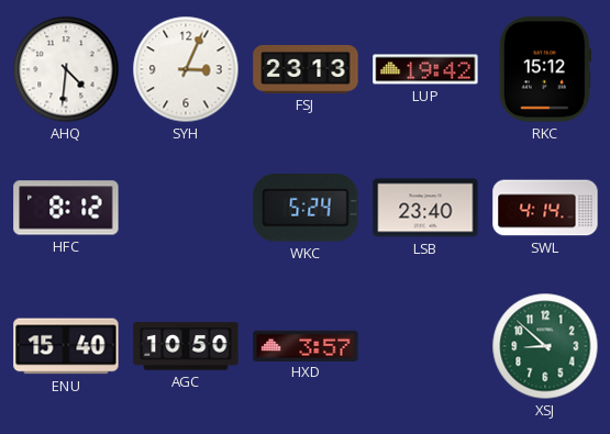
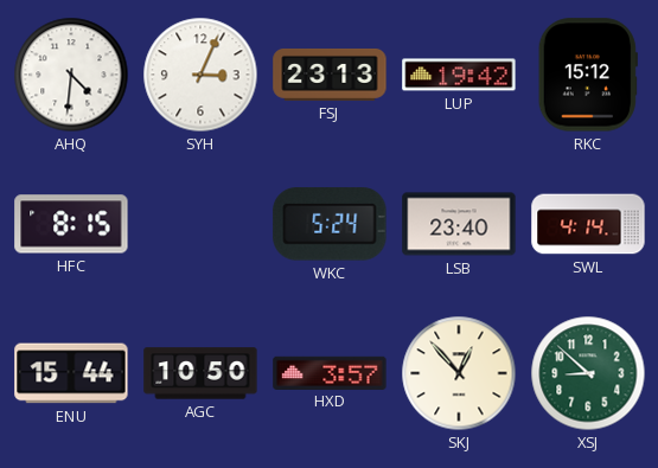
HFC: 8:12 -> 8:15 (71, 224)
ENU: 15:40 -> 15:44 (71, 373)
SKJ: none -> 12:53 (459, 373)
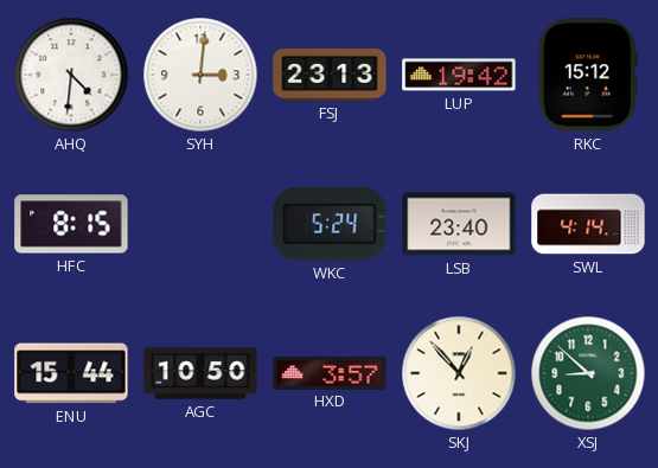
SYH: 3:04 -> 3:01 (200, 75)
